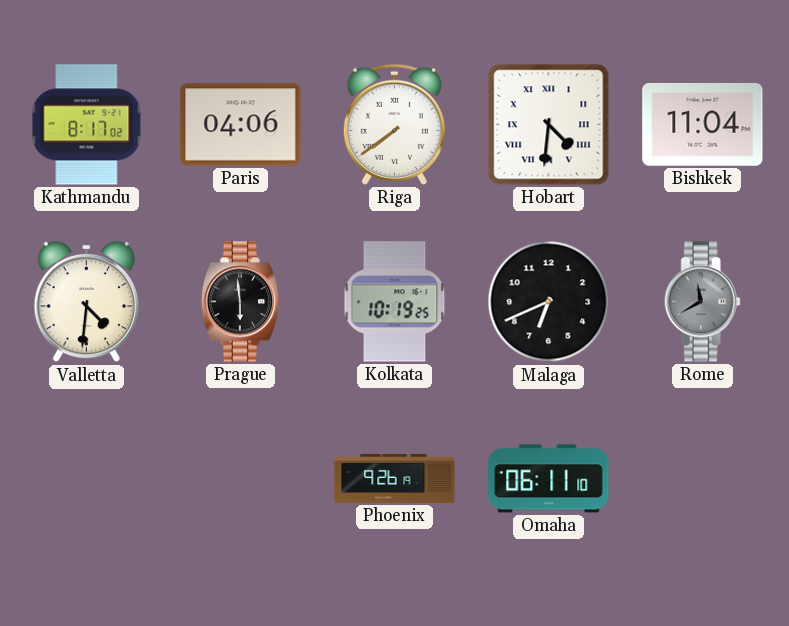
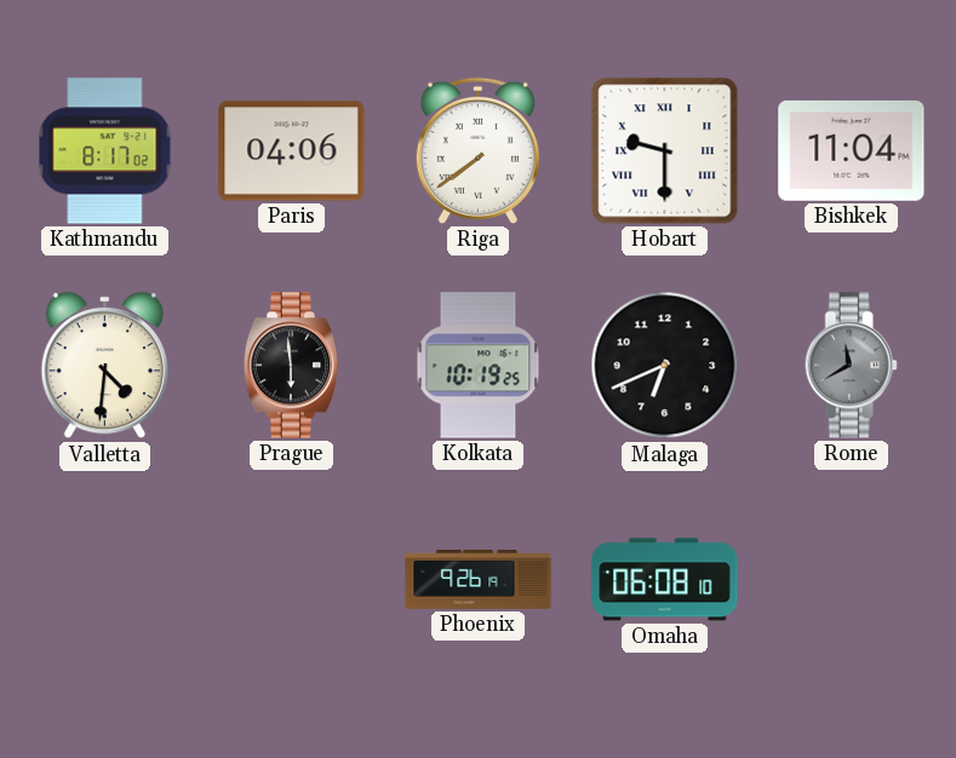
Hobart: 4:31 -> 9:30 (665, 151)
Omaha: 06:11 -> 06:08 (665, 580)
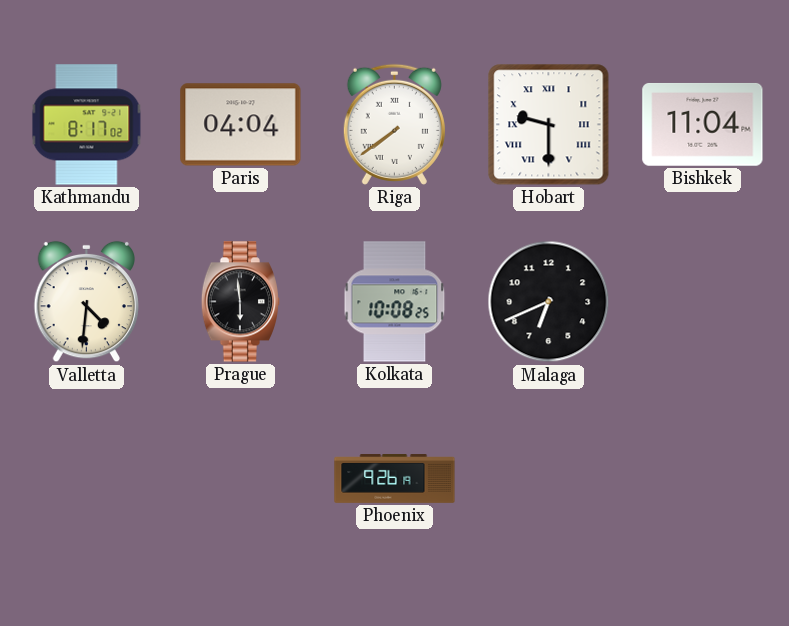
Paris: 04:06 -> 04:04 (241, 125)
Kolkata: 10:19 -> 10:08 (395, 302)
Rome: 11:40 -> none (851, 366)
Omaha: 06:08 -> none (665, 580)
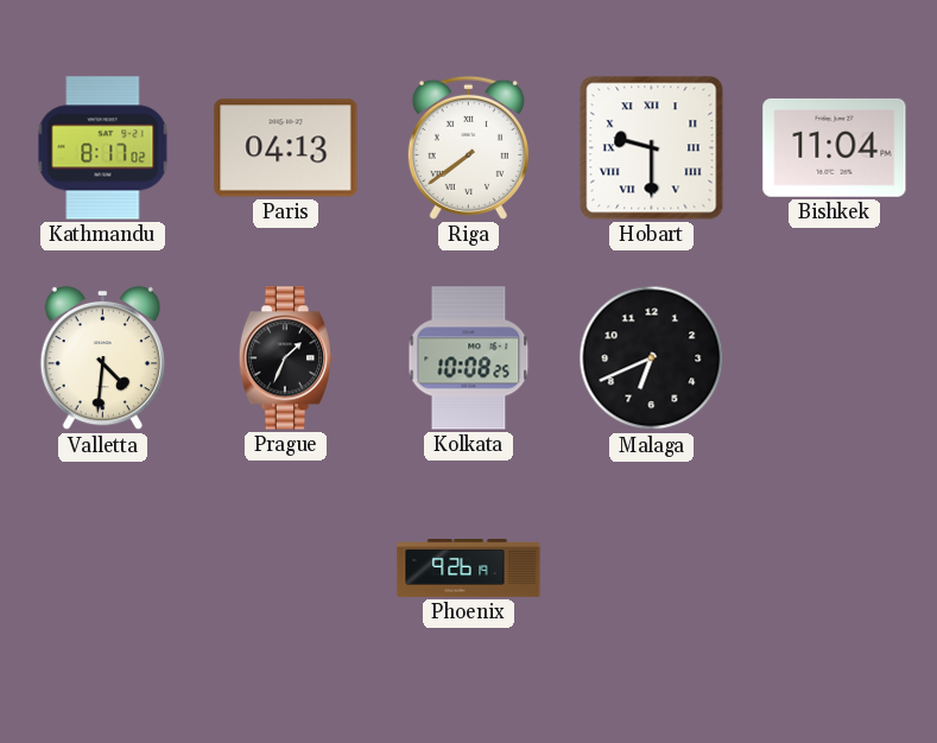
Paris: 04:04 -> 04:13 (286, 148)
Prague: 5:59 -> 1:34 (285, 358)
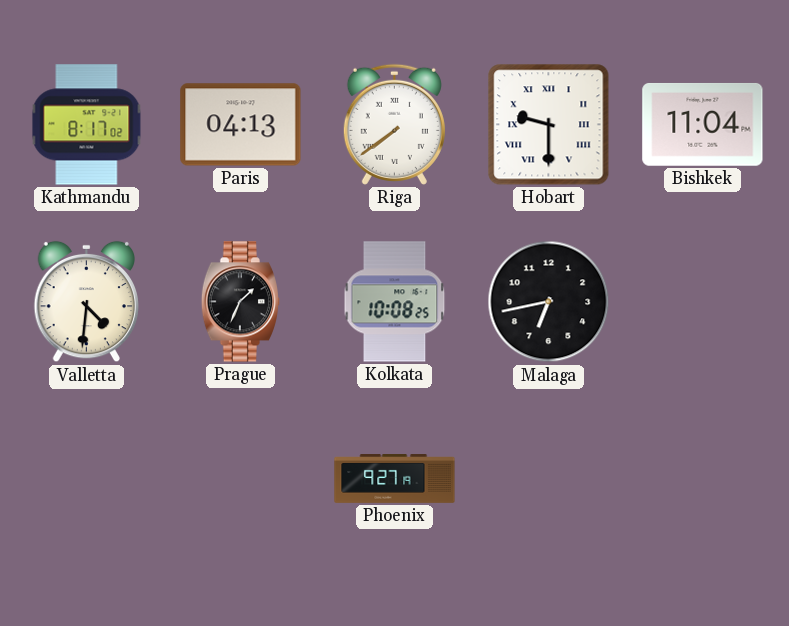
Malaga: 6:41 -> 6:43 (549, 302)
Phoenix: 9:26 -> 9:27 (395, 479)
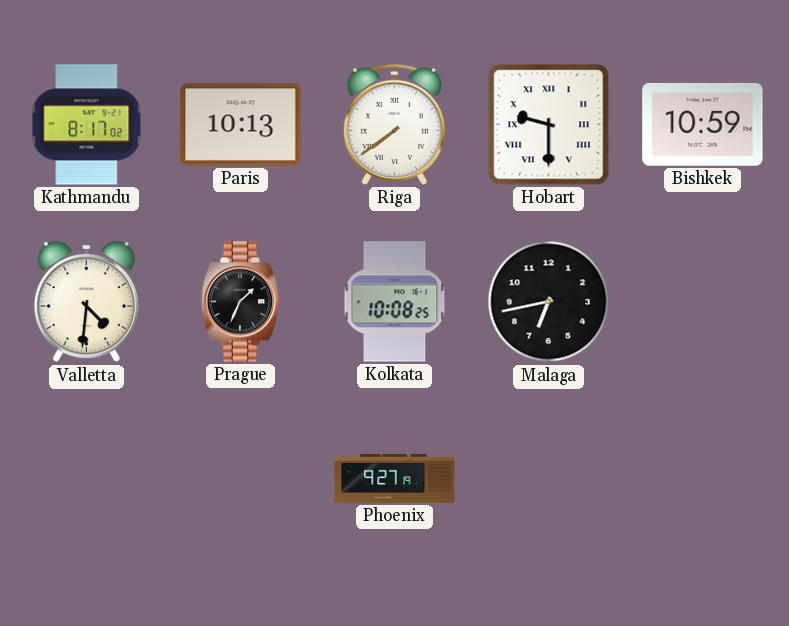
Paris: 04:13 -> 10:13 (241, 125)
Bishkek: 11:04 -> 10:59 (703, 124)
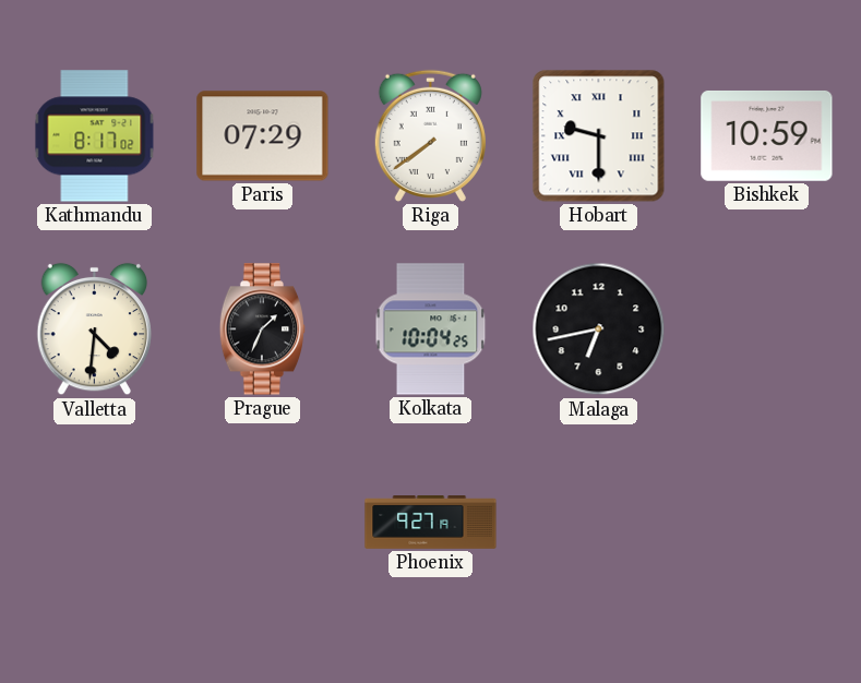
Paris: 10:13 -> 07:29 (263, 136)
Kolkata: 10:08 -> 10:04 (431, 329)
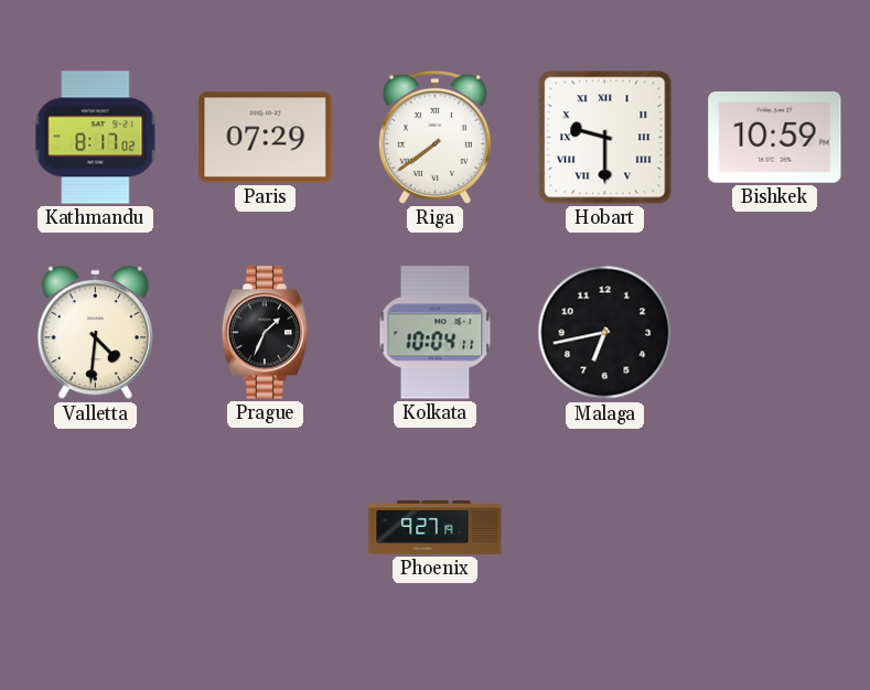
Kolkata: 10:04:25 -> 10:04:11 (436, 333)
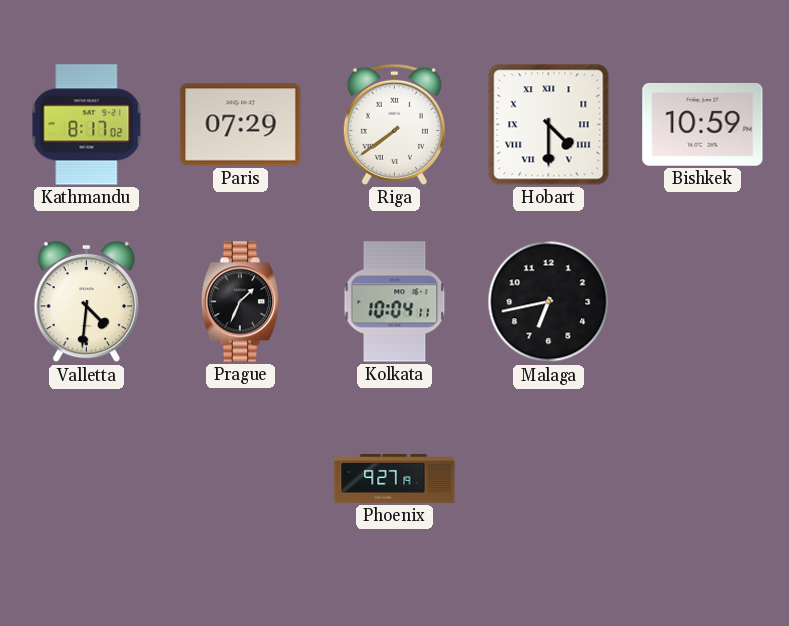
Hobart: 9:30 -> 4:30 (549, 125)
